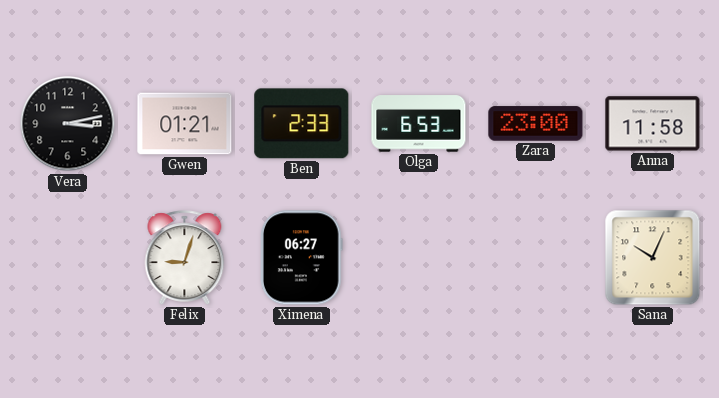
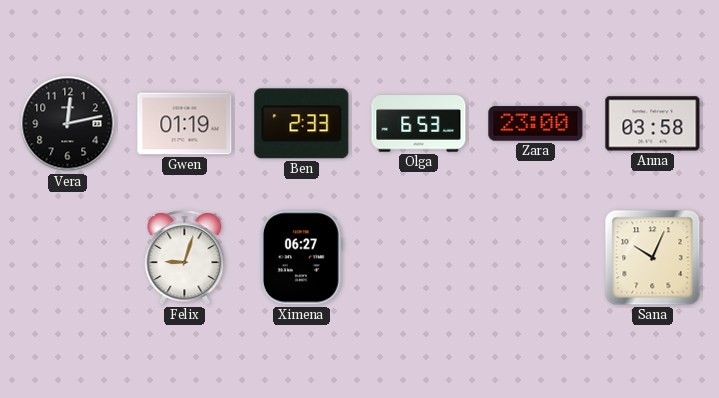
Vera: 3:13 -> 12:13 (68, 124)
Gwen: 01:21 -> 01:19 (185, 124)
Anna: 11:58 -> 03:58 (653, 124)
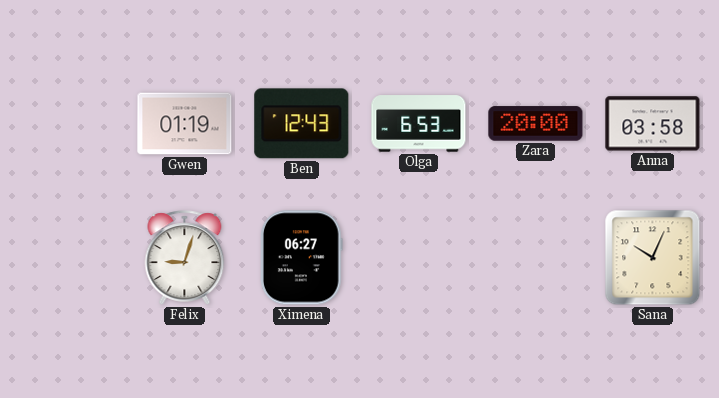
Vera: 12:13 -> none (68, 124)
Ben: 2:33 -> 12:43 (302, 124)
Zara: 23:00 -> 20:00 (536, 124)
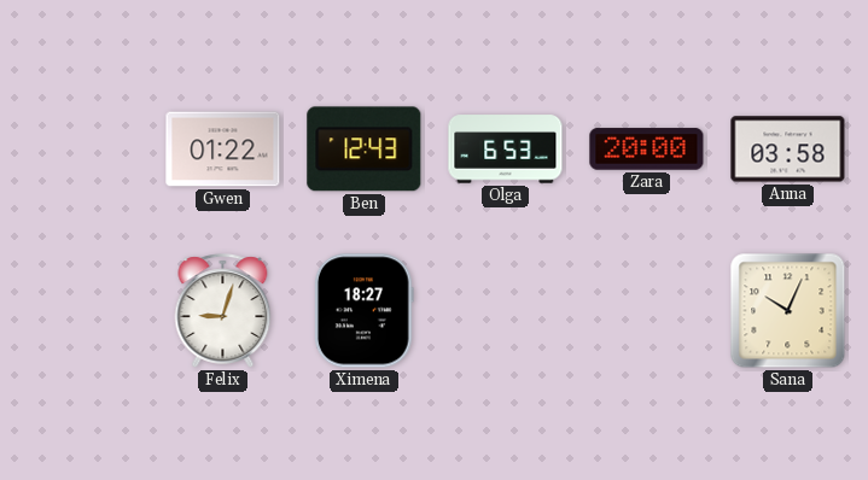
Gwen: 01:19 -> 01:22 (223, 150)
Ximena: 06:27 -> 18:27 (363, 311)
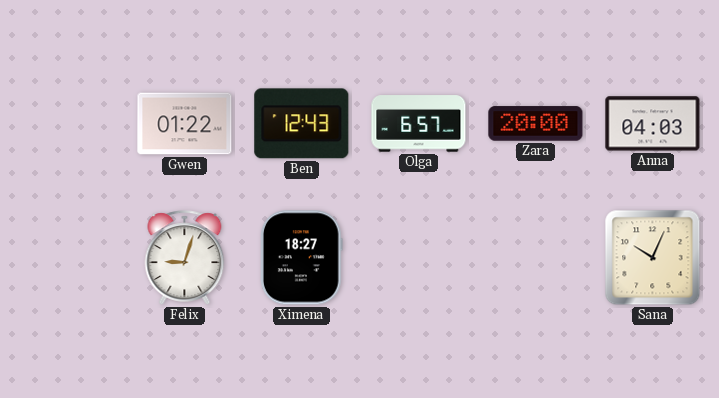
Olga: 6:53 -> 6:57 (419, 124)
Anna: 03:58 -> 04:03 (653, 124)
